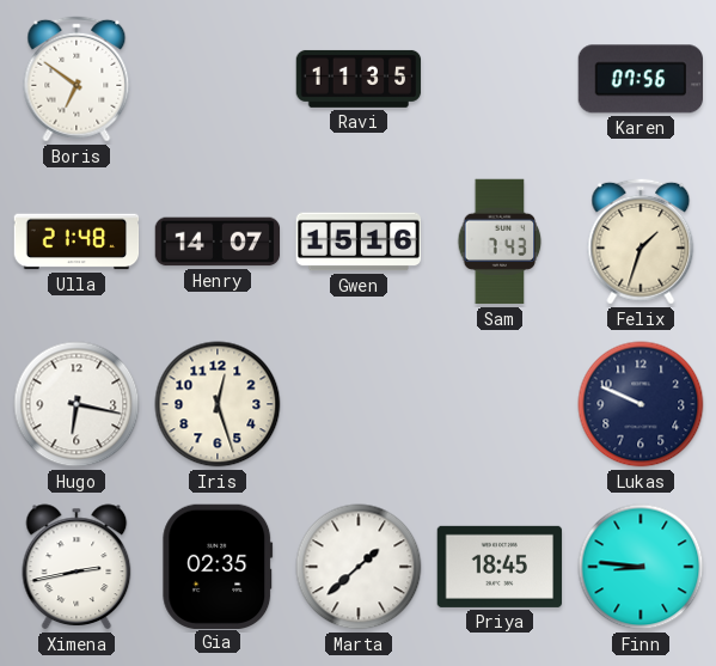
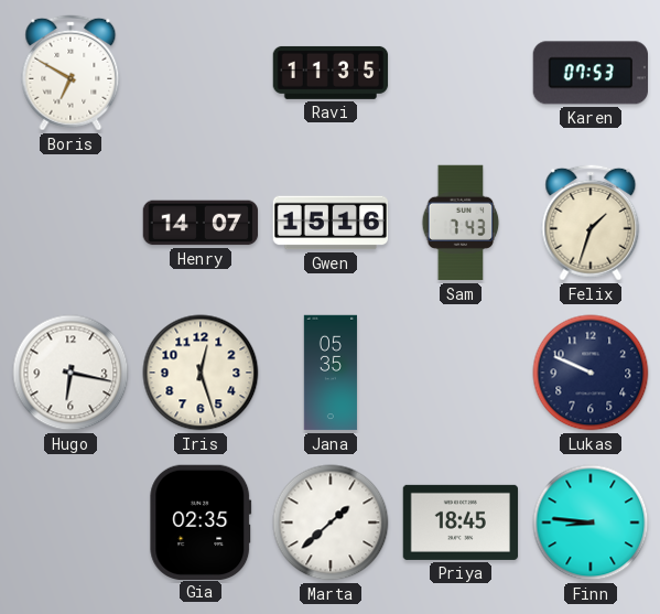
Boris: 6:51 -> 6:50 (71, 73)
Karen: 07:56 -> 07:53 (589, 73)
Ulla: 21:48 -> none (77, 242)
Jana: none -> 05:35 (331, 373)
Ximena: 2:43 -> none (77, 567)
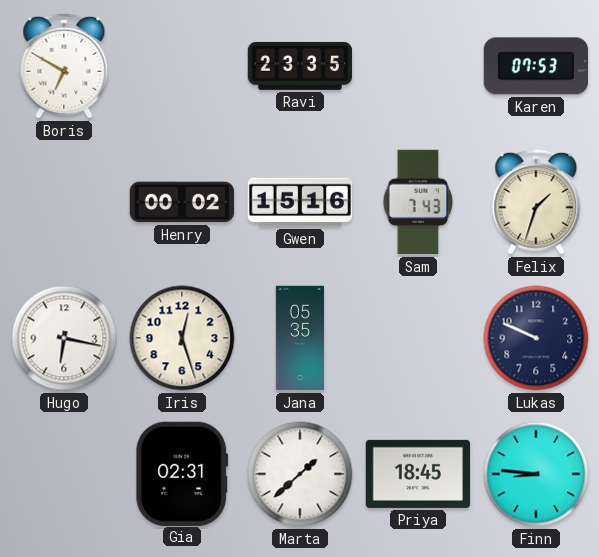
Ravi: 11:35 -> 23:35 (300, 66)
Henry: 14:07 -> 00:02 (182, 202)
Gia: 02:35 -> 02:31 (182, 473)
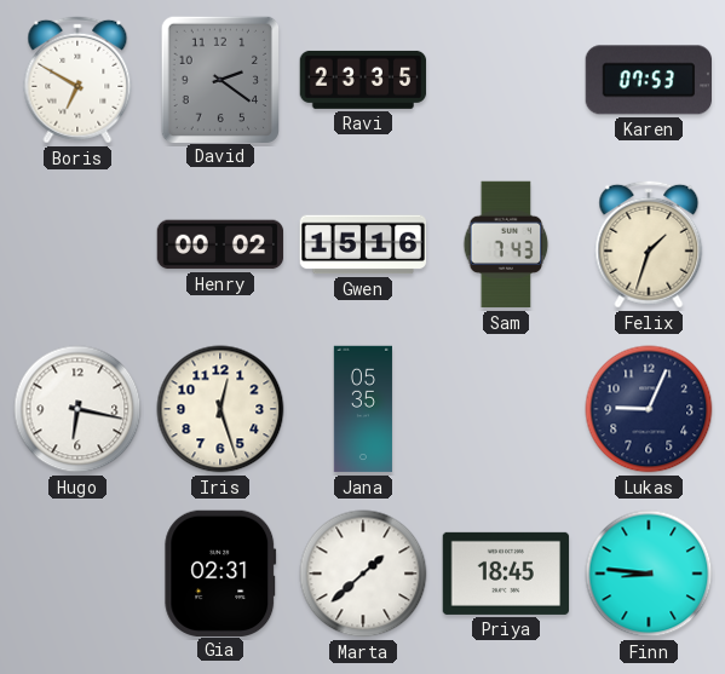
David: none -> 2:21 (219, 79)
Lukas: 9:49 -> 9:04 (649, 409)
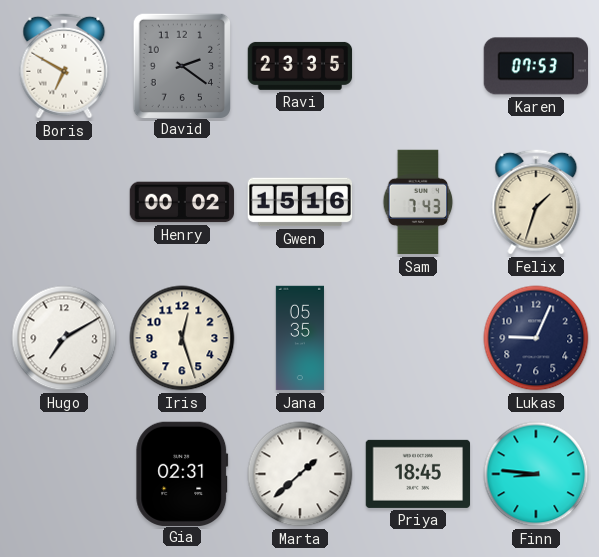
Hugo: 6:17 -> 7:10 (64, 338)
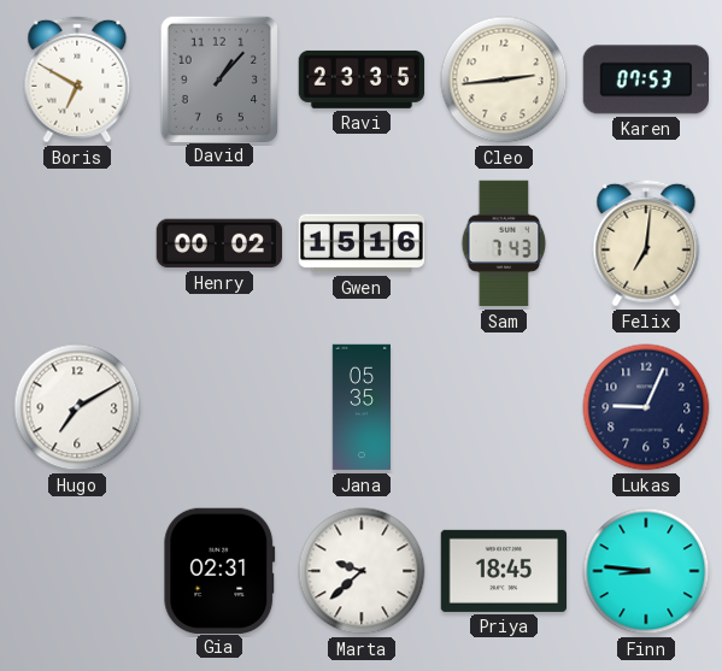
David: 2:21 -> 1:07 (218, 78)
Cleo: none -> 2:44 (504, 80)
Felix: 1:33 -> 7:01 (646, 243)
Iris: 12:27 -> none (182, 338)
Marta: 1:38 -> 9:38 (362, 571)
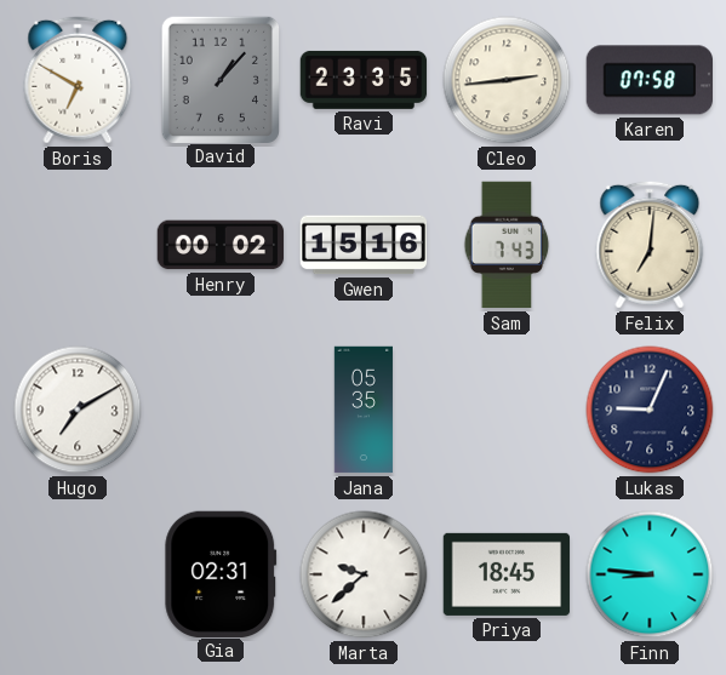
Karen: 07:53 -> 07:58 (648, 80)
